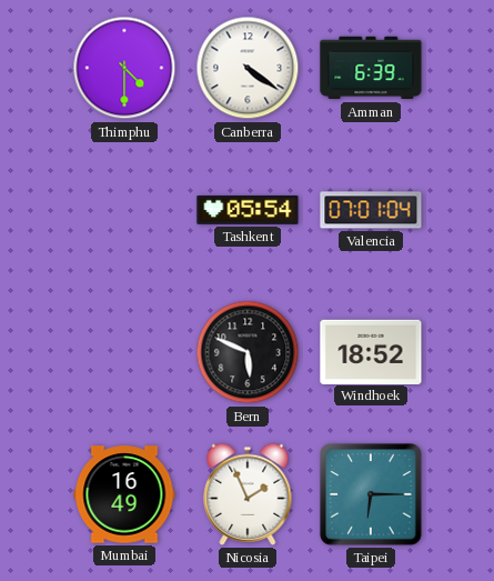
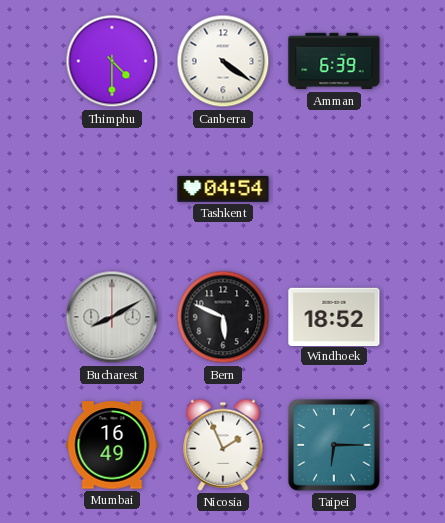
Tashkent: 05:54 -> 04:54 (223, 189)
Valencia: 07:01 -> none (371, 210)
Bucharest: none -> 8:10 (112, 317)
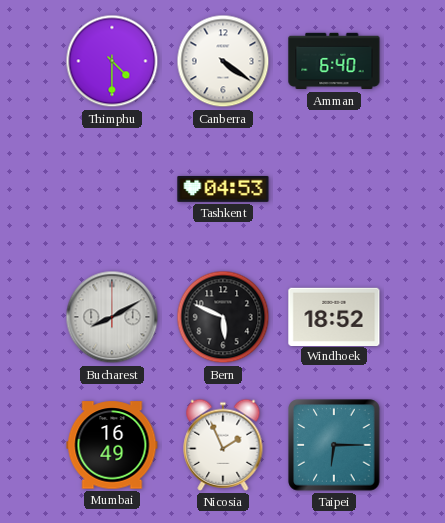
Amman: 6:39 -> 6:40 (334, 61)
Tashkent: 04:54 -> 04:53 (223, 189)
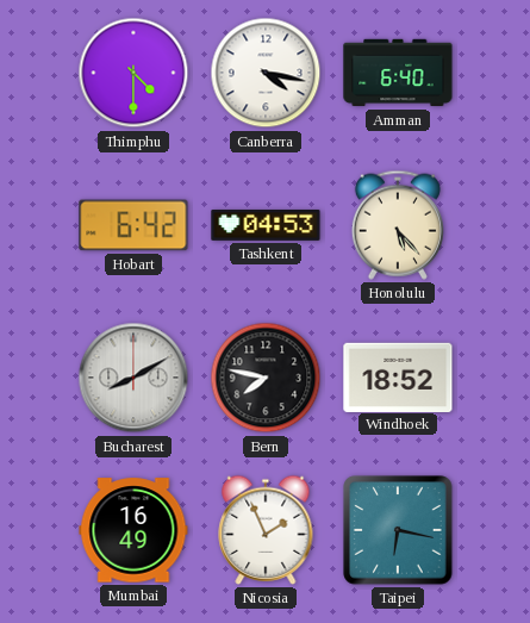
Canberra: 4:21 -> 4:17 (266, 73)
Hobart: none -> 6:42 (133, 225)
Honolulu: none -> 5:23 (398, 225)
Bern: 5:49 -> 7:47 (266, 378)
Taipei: 6:15 -> 6:17 (398, 530)
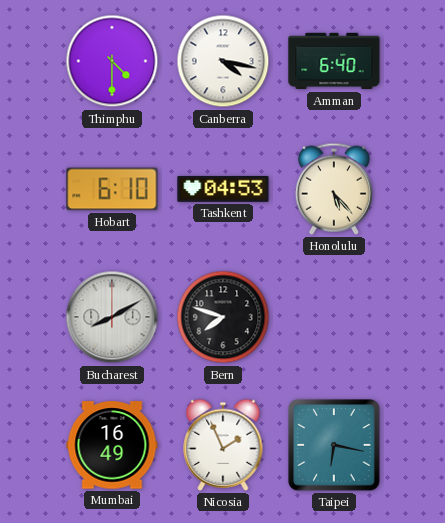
Hobart: 6:42 -> 6:10 (112, 189)
Bern: 7:47 -> 7:48 (223, 317)
Windhoek: 18:52 -> none (398, 376)
